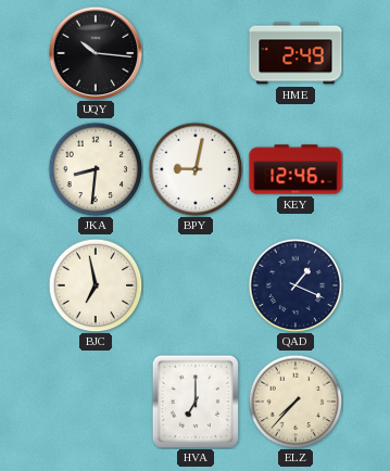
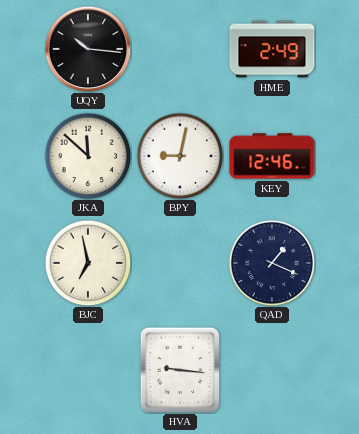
JKA: 8:31 -> 11:52 (88, 156)
HVA: 7:00 -> 9:16 (179, 369)
ELZ: 7:37 -> none (295, 402)
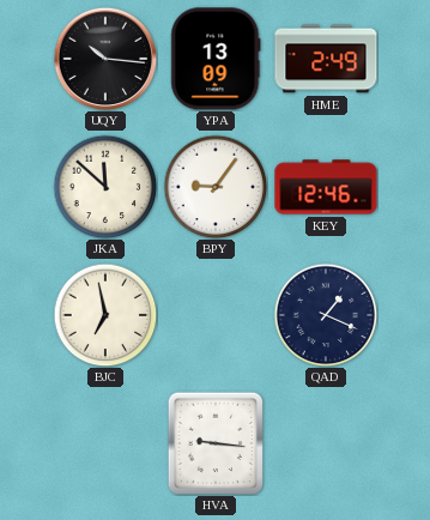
YPA: none -> 13:09 (216, 59)
BPY: 9:02 -> 9:06 (216, 187)
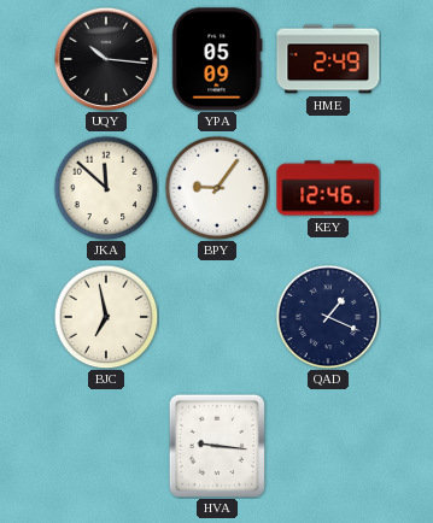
YPA: 13:09 -> 05:09 (217, 59)
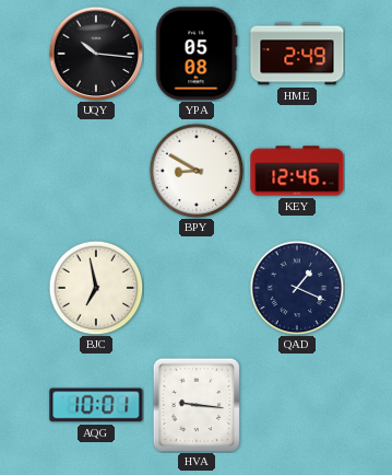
YPA: 05:09 -> 05:08 (197, 54)
JKA: 11:52 -> none (106, 188)
BPY: 9:06 -> 8:50 (197, 171)
AQG: none -> 10:01 (96, 405)
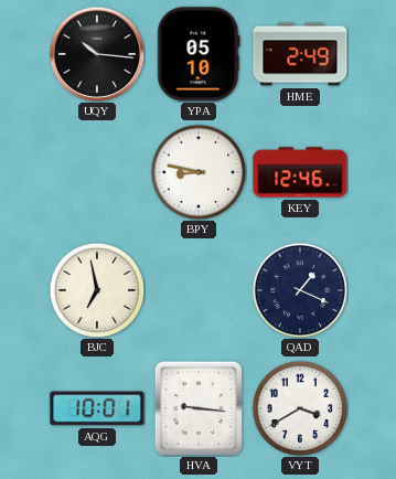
YPA: 05:08 -> 05:10 (199, 54)
BPY: 8:50 -> 8:47 (199, 172)
VYT: none -> 3:40 (300, 408)
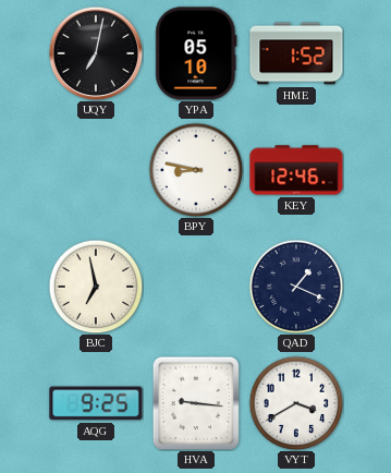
UQY: 10:16 -> 7:02 (96, 53)
HME: 2:49 -> 1:52 (296, 53)
AQG: 10:01 -> 9:25 (96, 403)
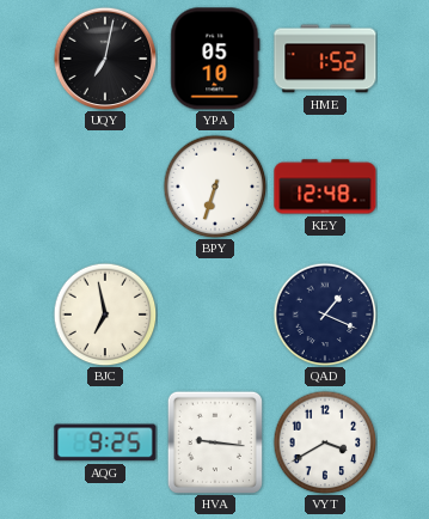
BPY: 8:47 -> 6:33 (215, 187)
KEY: 12:46 -> 12:48 (325, 187)
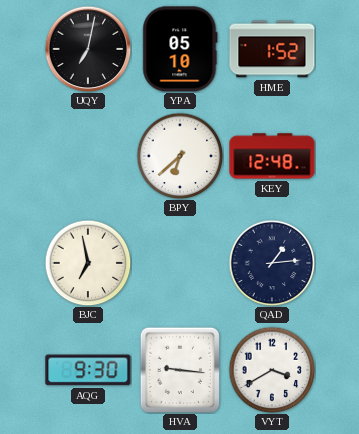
BPY: 6:33 -> 6:38 (180, 156)
QAD: 1:19 -> 1:14 (272, 263)
AQG: 9:25 -> 9:30 (88, 370)
